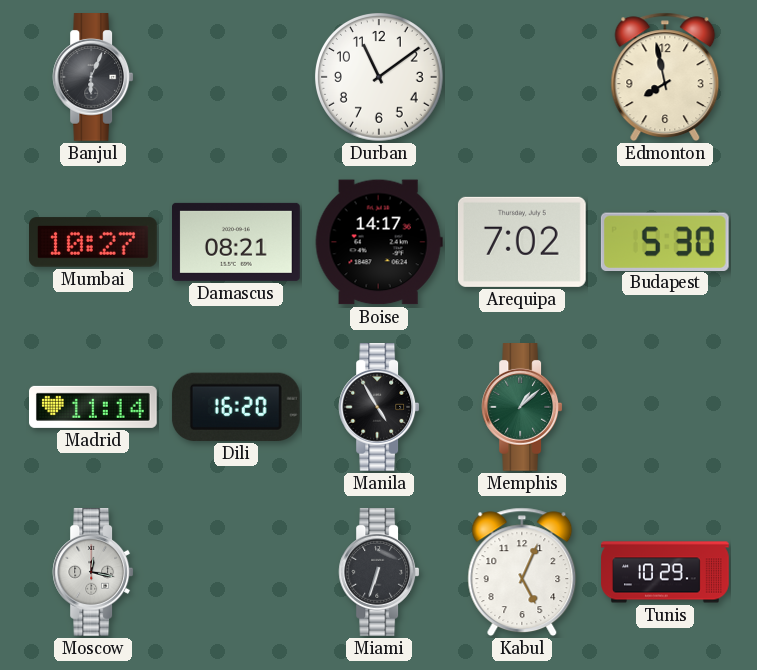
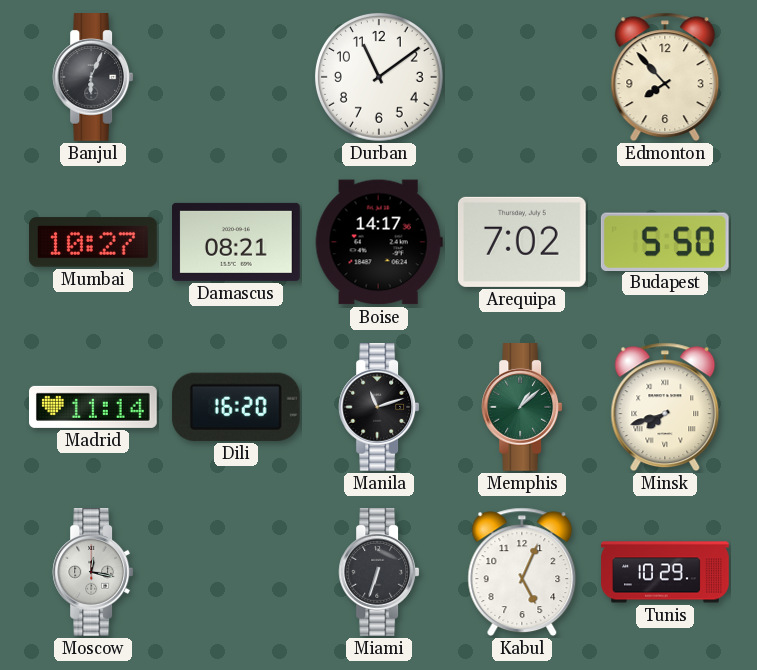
Edmonton: 7:58 -> 7:53 (665, 77)
Budapest: 5:30 -> 5:50 (665, 241)
Manila: 4:55 -> 11:12 (379, 408)
Minsk: none -> 7:42 (665, 407)
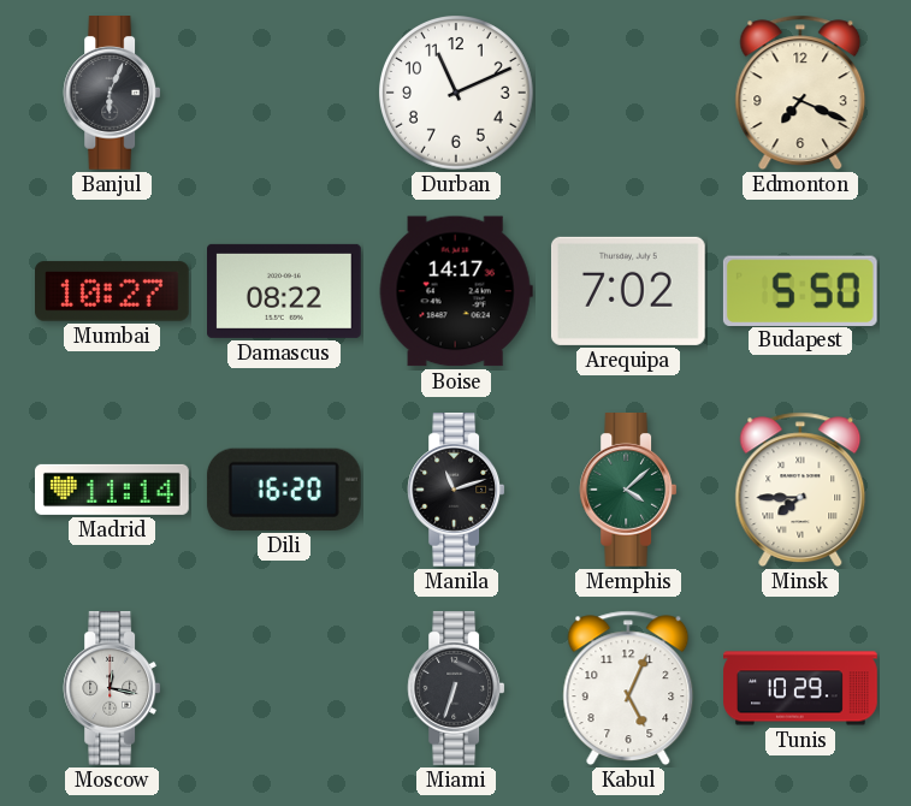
Durban: 11:09 -> 11:11 (457, 94)
Edmonton: 7:53 -> 7:19 (800, 93)
Damascus: 08:21 -> 08:22 (285, 291)
Memphis: 1:08 -> 4:08 (628, 491)
Minsk: 7:42 -> 7:45 (800, 490)
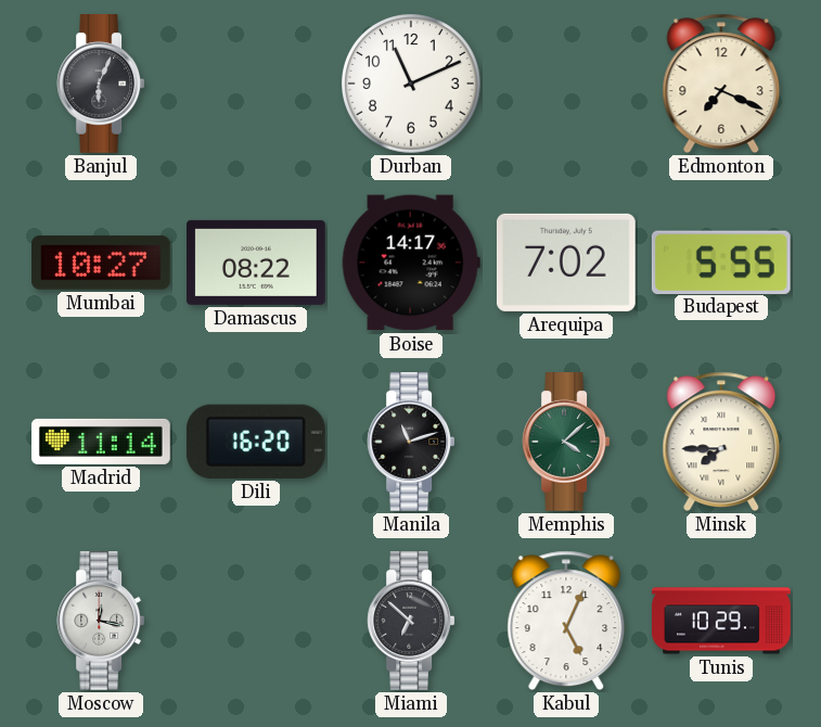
Budapest: 5:50 -> 5:55 (721, 262)
Miami: 6:33 -> 6:52 (411, 622)
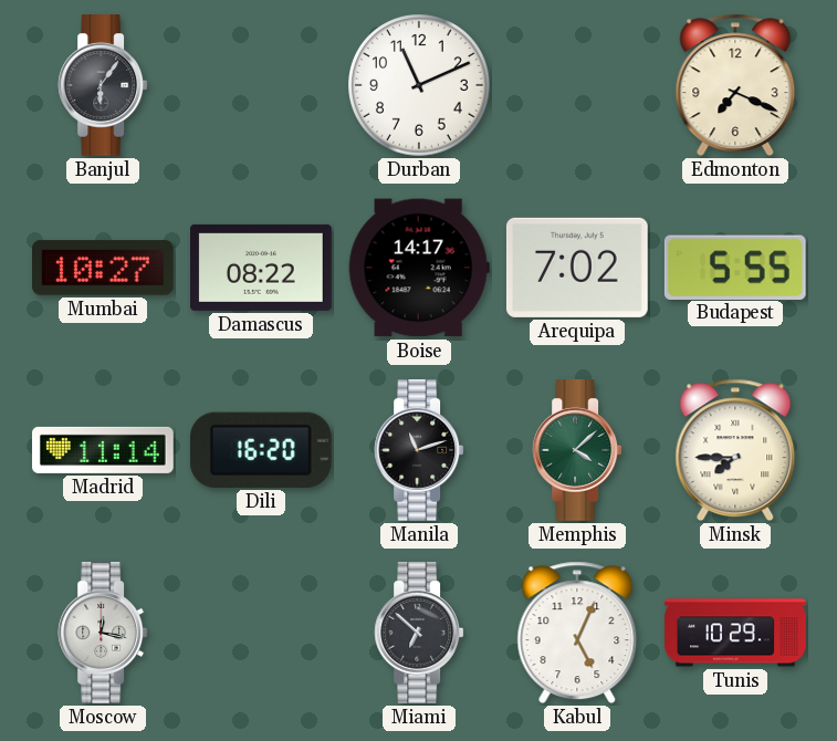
Banjul: 6:04 -> 6:06 (103, 86)
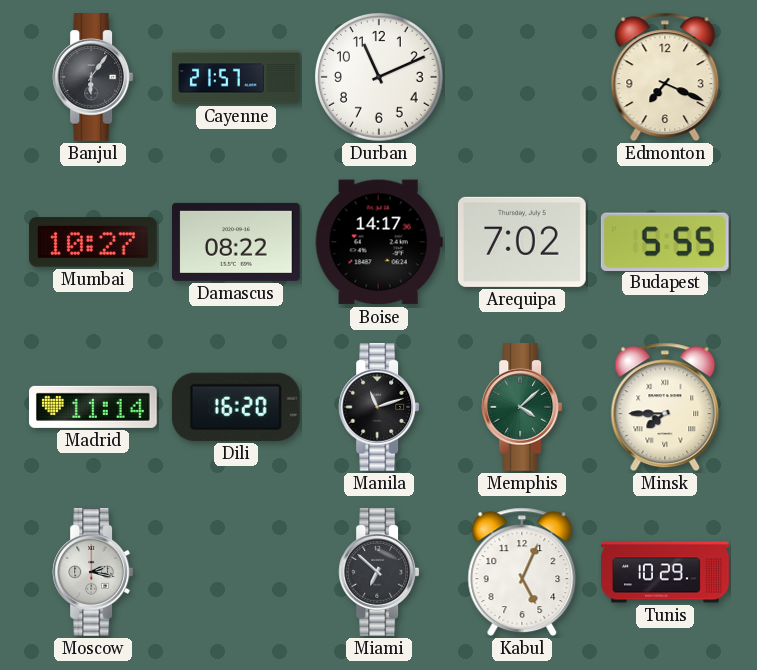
Cayenne: none -> 21:57 (236, 77)
Moscow: 12:17 -> 2:17 (93, 573)
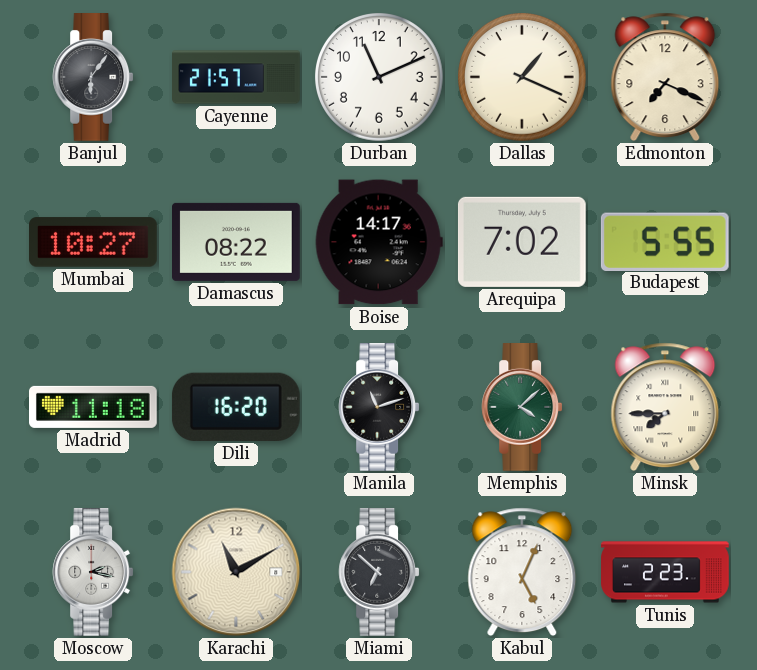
Dallas: none -> 1:19 (523, 78)
Madrid: 11:14 -> 11:18 (94, 407)
Karachi: none -> 11:10 (236, 572)
Tunis: 10:29 -> 2:23 (665, 572)
